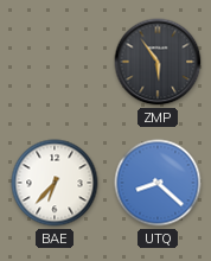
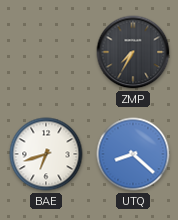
ZMP: 5:54 -> 7:35 (133, 52)
BAE: 6:37 -> 6:42 (46, 154)
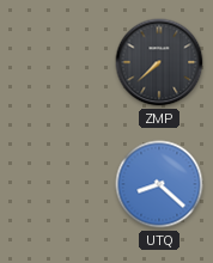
ZMP: 7:35 -> 7:38 (159, 62)
BAE: 6:42 -> none (46, 154)
